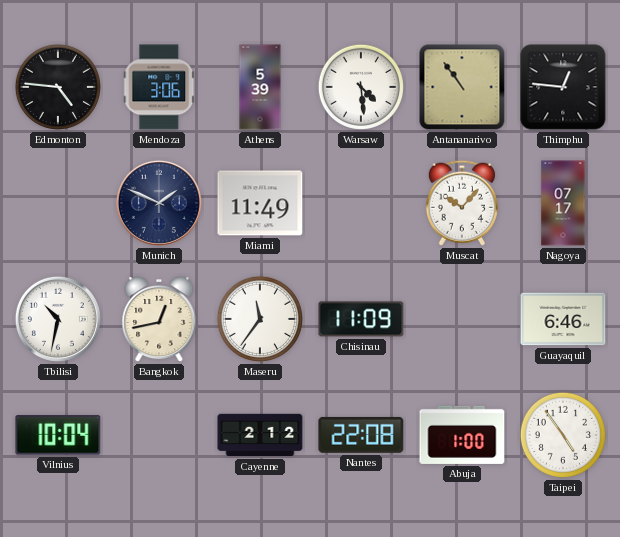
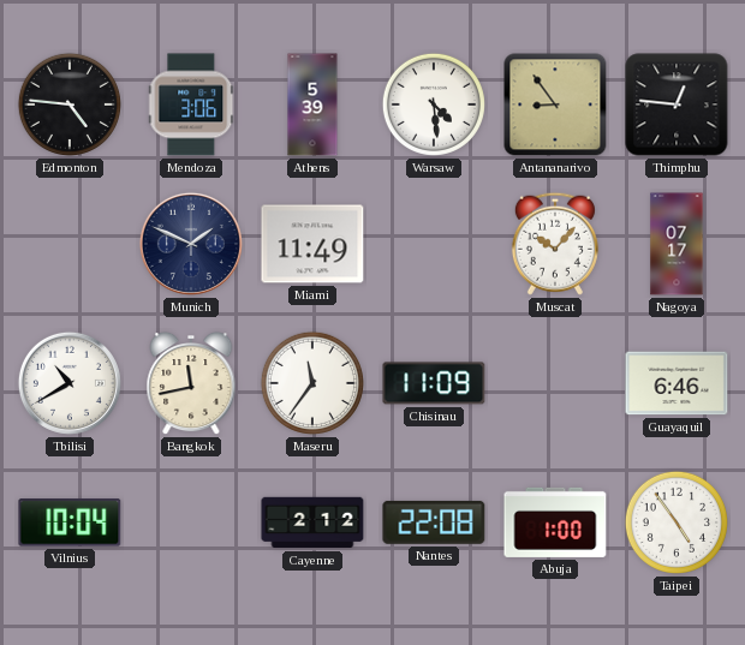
Antananarivo: 10:54 -> 8:54 (555, 104)
Tbilisi: 10:32 -> 10:40 (70, 383)
Bangkok: 12:43 -> 11:43 (191, 384)
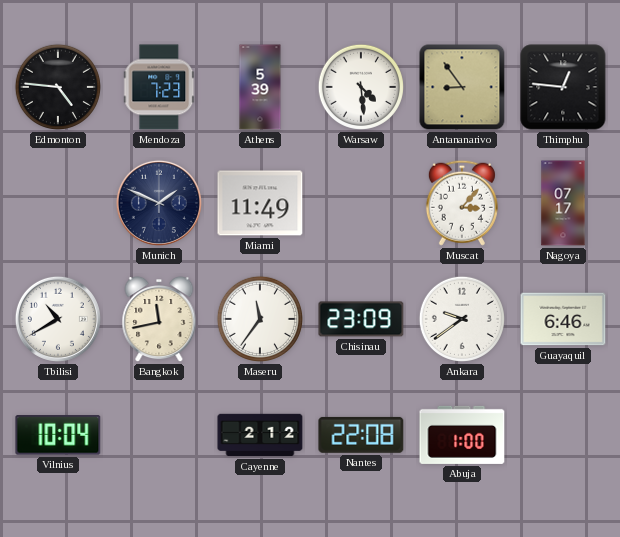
Mendoza: 3:06 -> 7:23 (160, 87)
Muscat: 10:07 -> 3:07 (462, 203)
Chisinau: 11:09 -> 23:09 (361, 319)
Ankara: none -> 9:39 (462, 319)
Taipei: 4:54 -> none (677, 522)
